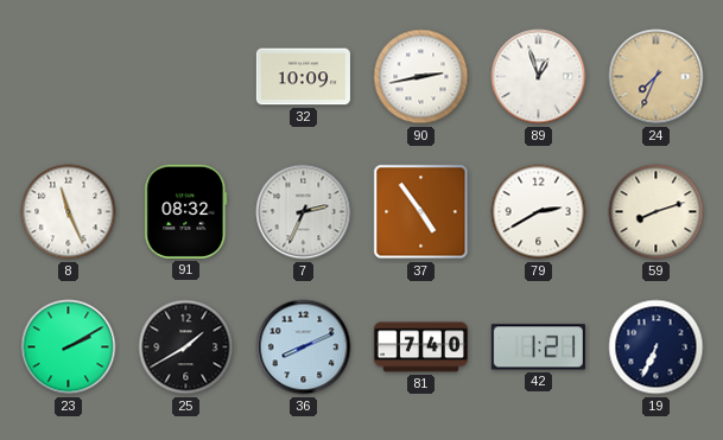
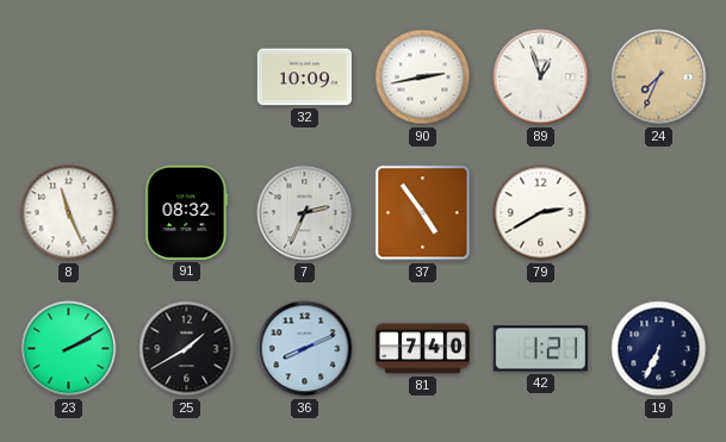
59: 8:12 -> none (657, 212)
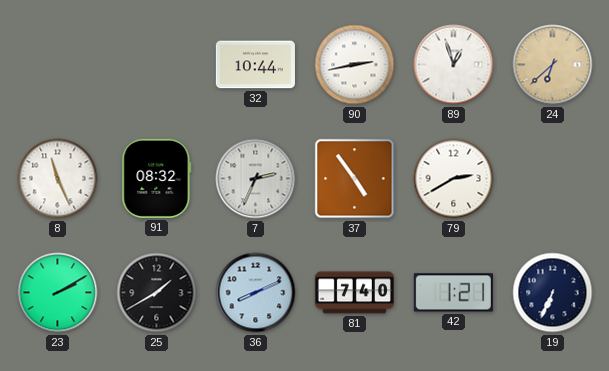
32: 10:09 -> 10:44 (255, 65)
24: 7:34 -> 6:38 (553, 65)
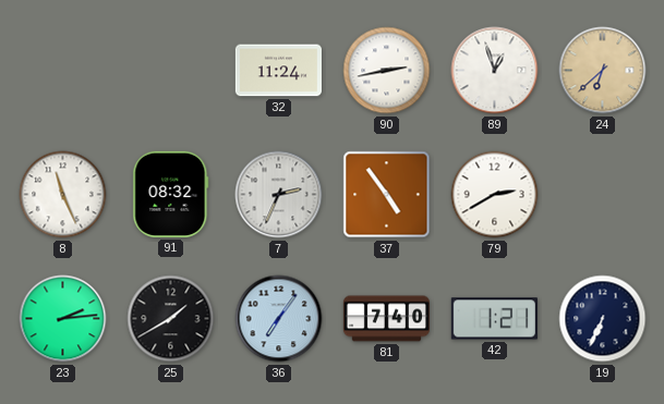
32: 10:44 -> 11:24 (278, 71)
23: 2:10 -> 2:14 (63, 319)
36: 8:11 -> 7:06 (279, 319)
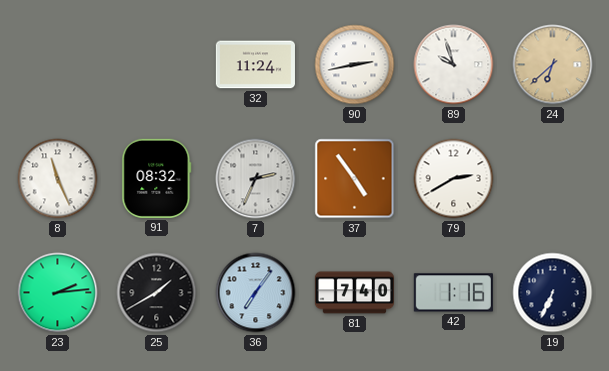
89: 12:57 -> 9:57 (454, 65)
42: 1:21 -> 1:16 (453, 293)
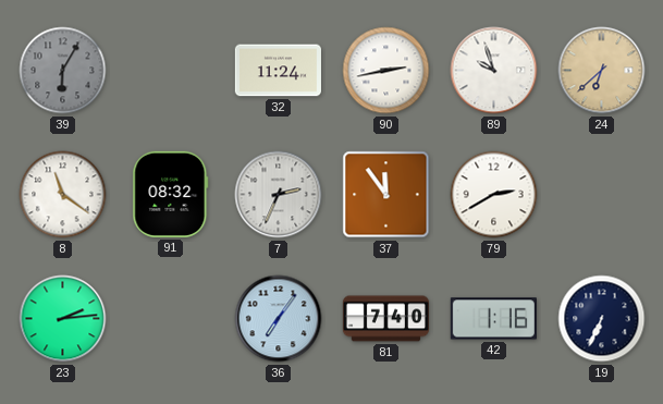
39: none -> 6:05 (63, 71)
8: 11:26 -> 11:21 (63, 195)
37: 4:54 -> 11:54 (386, 195)
25: 1:40 -> none (157, 293)
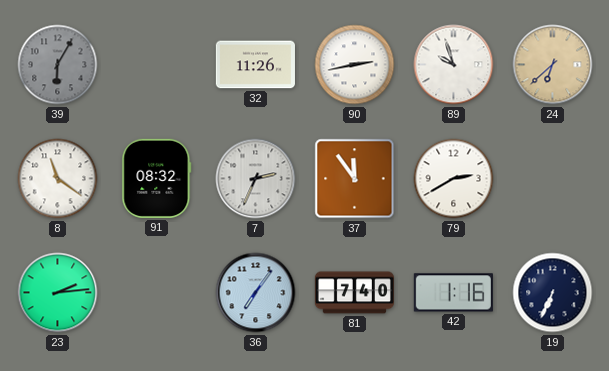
32: 11:24 -> 11:26 (255, 65)
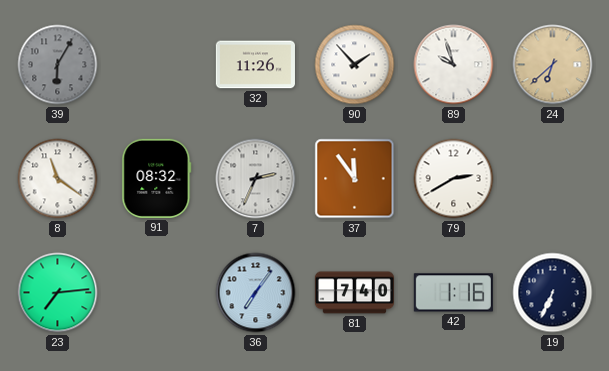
90: 2:43 -> 1:53 (355, 65)
23: 2:14 -> 7:14 (58, 293)
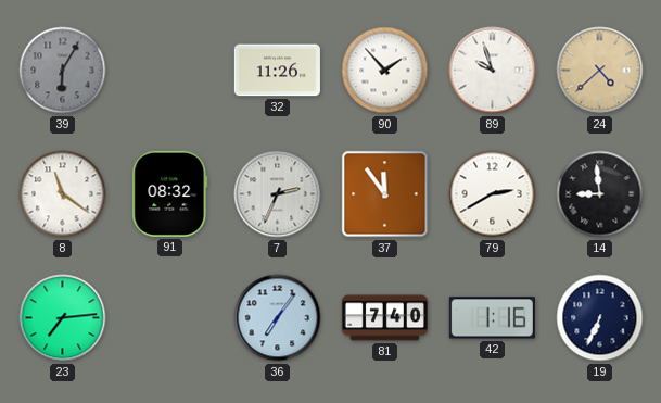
24: 6:38 -> 4:38 (600, 71)
14: none -> 8:59 (600, 194)
